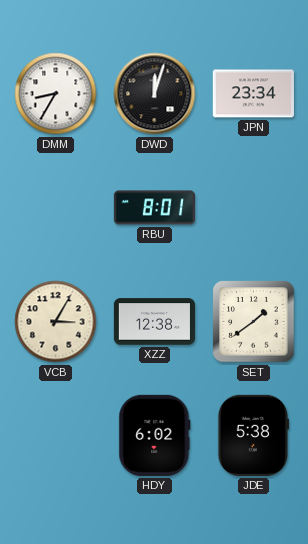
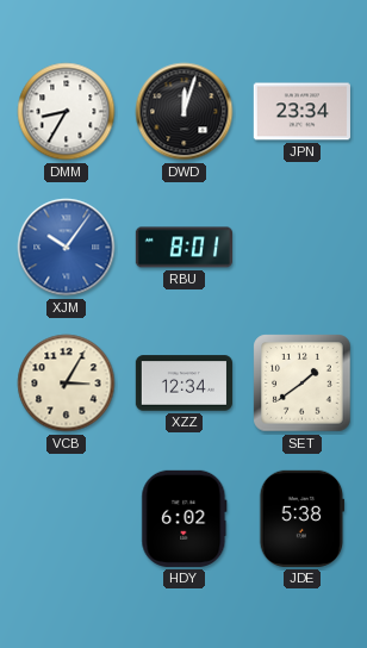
XJM: none -> 10:06 (67, 248)
XZZ: 12:38 -> 12:34 (183, 384)
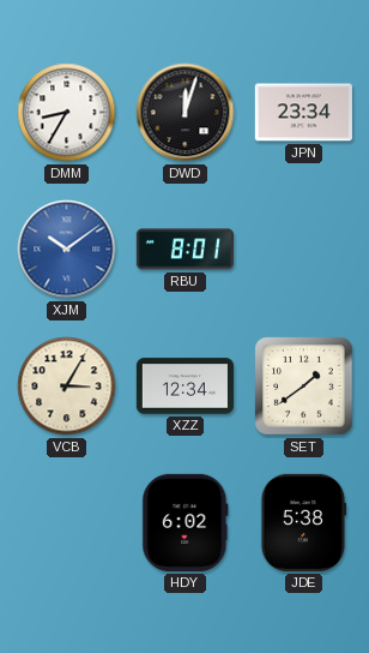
XJM: 10:06 -> 10:09 (67, 250)
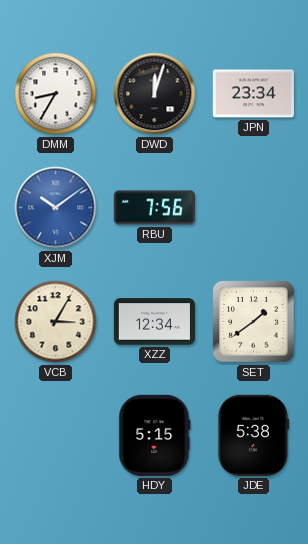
RBU: 8:01 -> 7:56 (154, 208)
HDY: 6:02 -> 5:15 (155, 435)
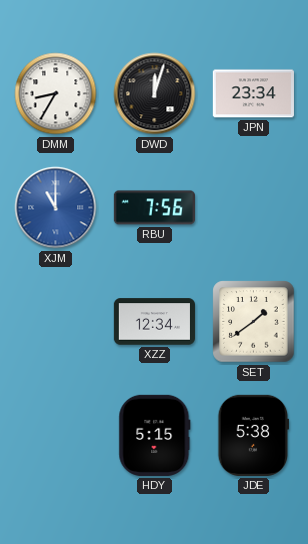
XJM: 10:09 -> 11:00 (56, 208)
VCB: 3:05 -> none (56, 322)
